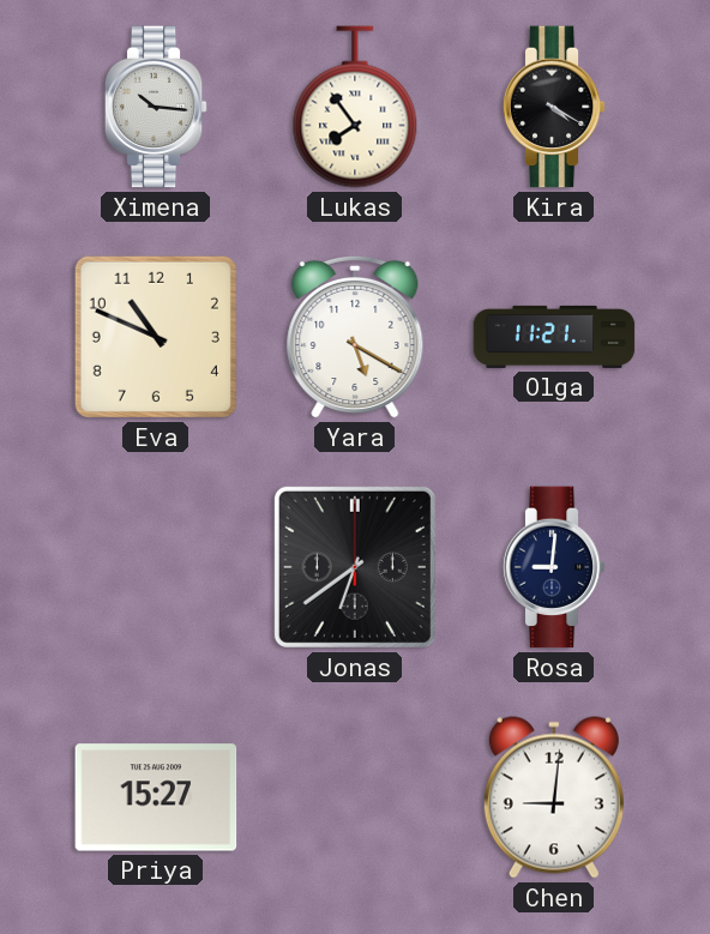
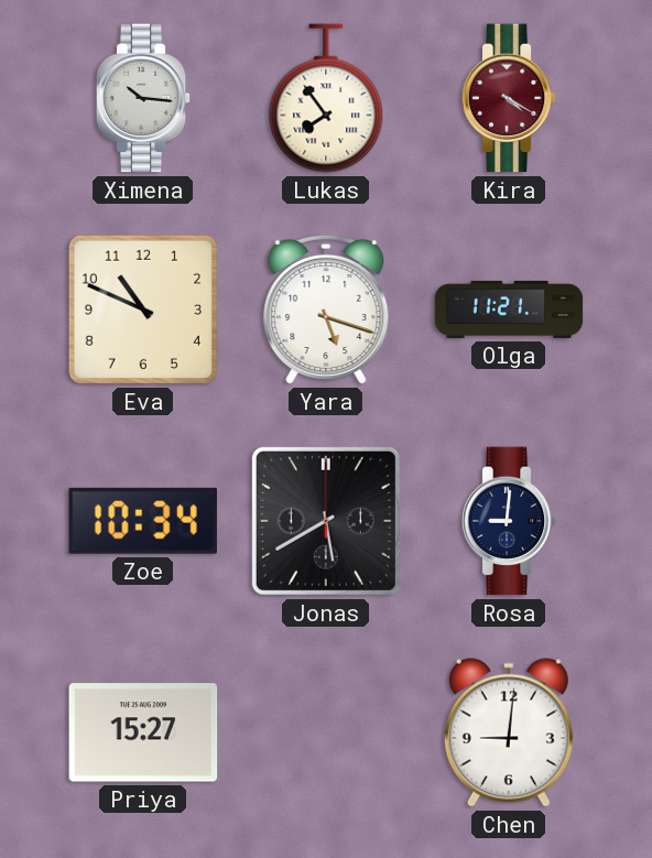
Kira dial: black -> burgundy (509, 98)
Yara: 5:20 -> 5:18 (326, 309)
Zoe: none -> 10:34 (143, 521)
Jonas: 6:39 -> 5:40 (326, 521)
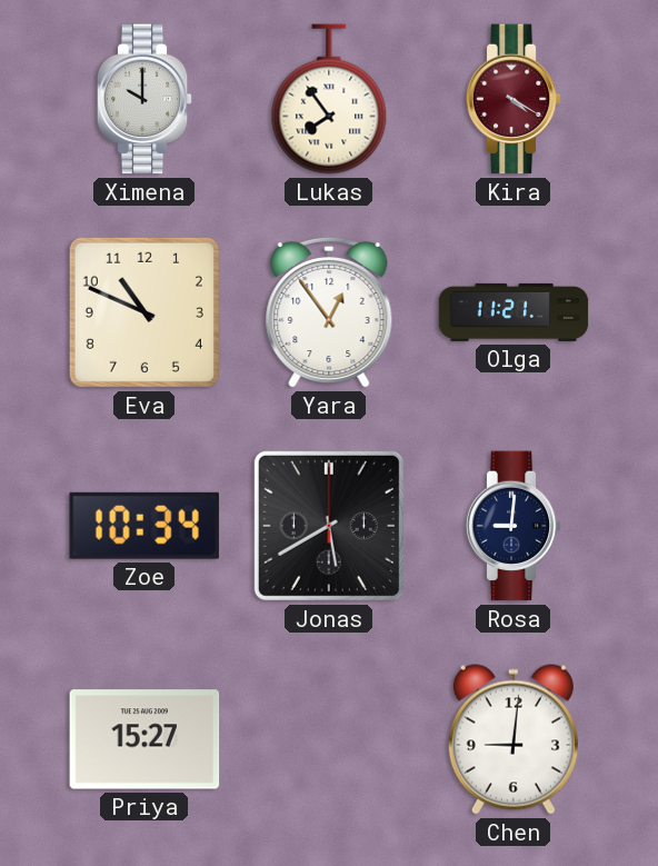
Ximena: 10:16 -> 10:00 (144, 99)
Yara: 5:18 -> 12:54 (329, 312)
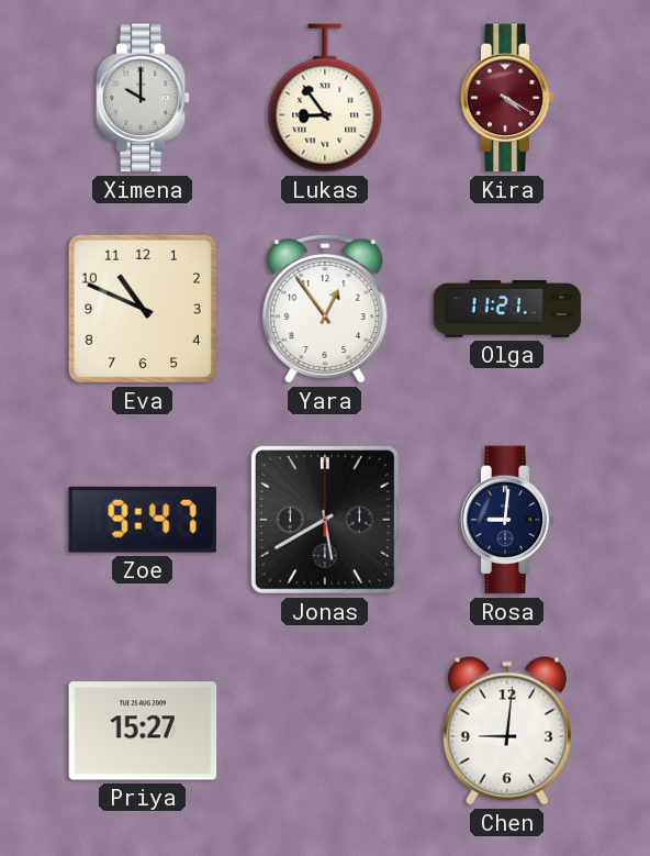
Lukas: 7:54 -> 8:54 (325, 98)
Zoe: 10:34 -> 9:47 (143, 520)
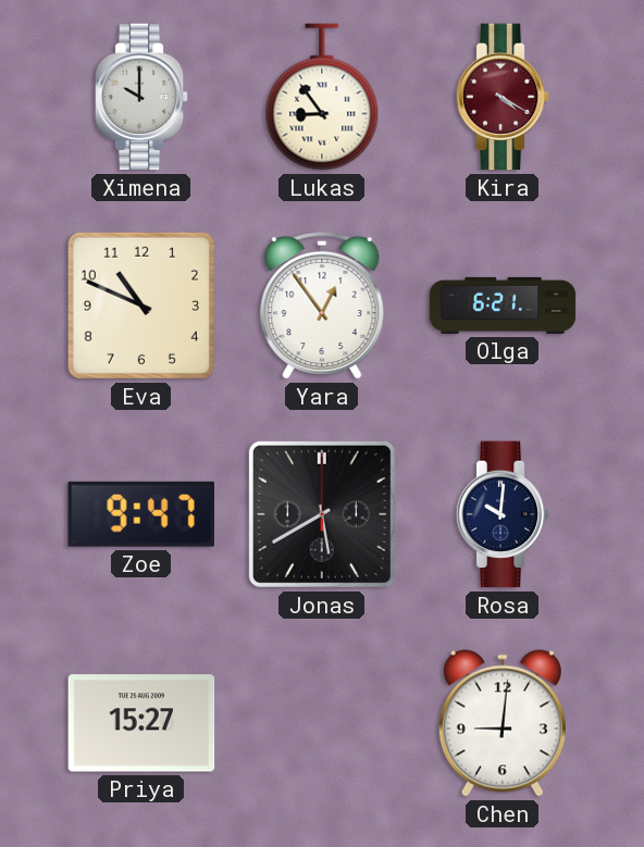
Olga: 11:21 -> 6:21 (503, 306)
Rosa: 9:01 -> 10:01 (503, 514)
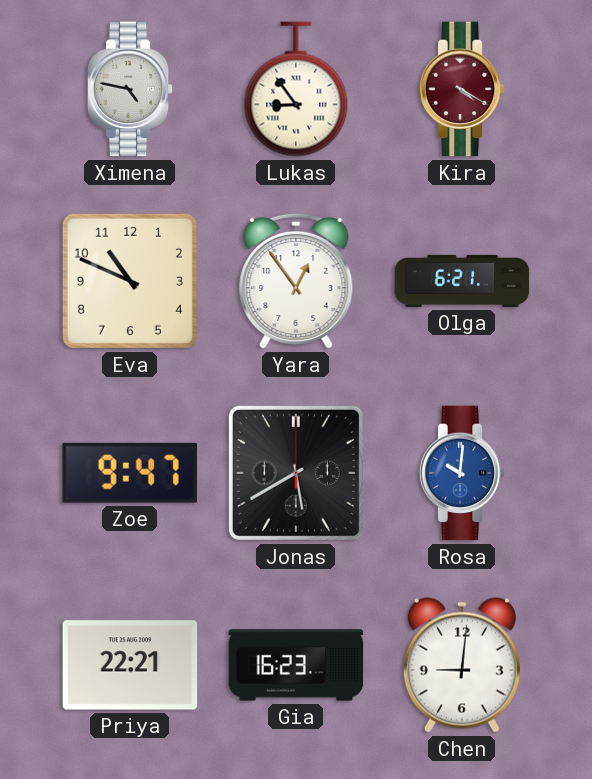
Ximena: 10:00 -> 4:47 (130, 89)
Rosa dial: navy -> blue (462, 473)
Priya: 15:27 -> 22:21 (130, 665)
Gia: none -> 16:23 (296, 665)
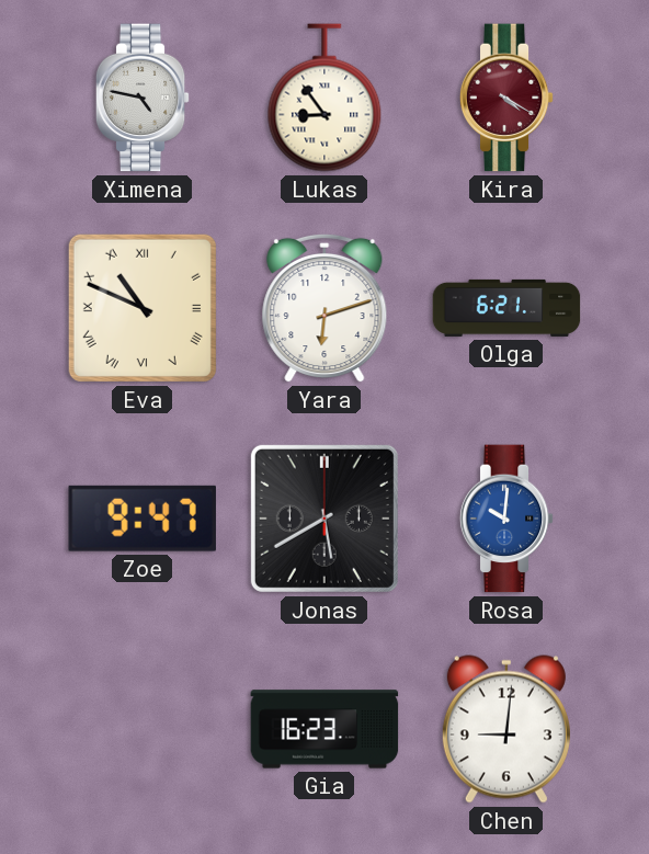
Eva numerals: Arabic -> Roman (143, 308)
Yara: 12:54 -> 6:12 (324, 308)
Priya: 22:21 -> none (130, 665)
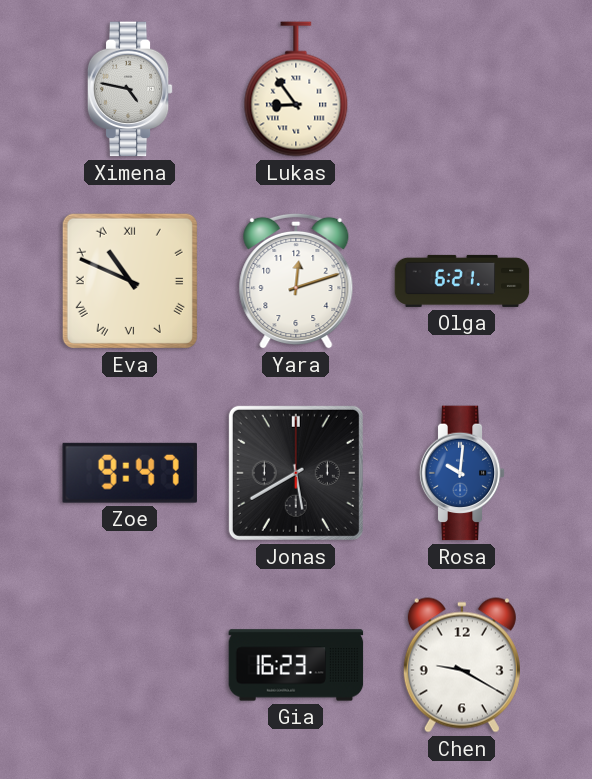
Kira: 4:20 -> none (506, 98)
Yara: 6:12 -> 12:12 (296, 281)
Chen: 9:01 -> 9:20 (462, 665)
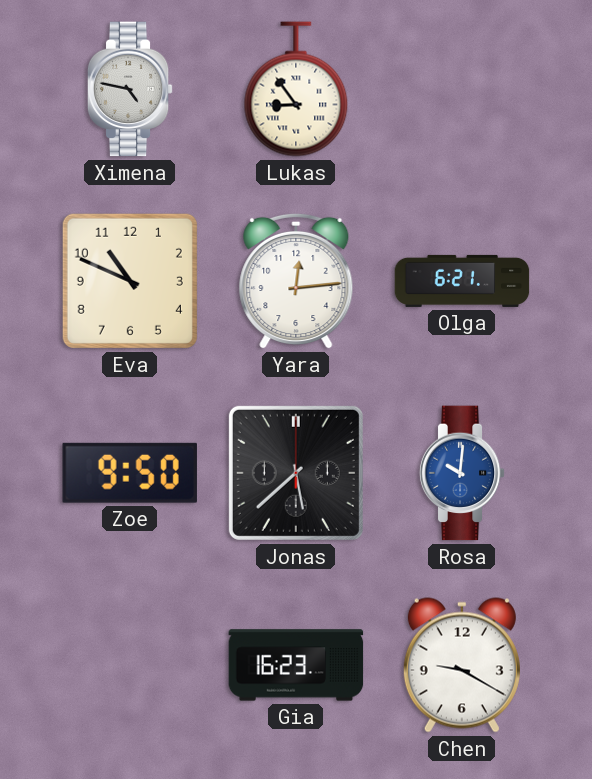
Eva numerals: Roman -> Arabic (130, 281)
Yara: 12:12 -> 12:14 (296, 281)
Zoe: 9:47 -> 9:50 (130, 473)
Jonas: 5:40 -> 5:38 (296, 473)
